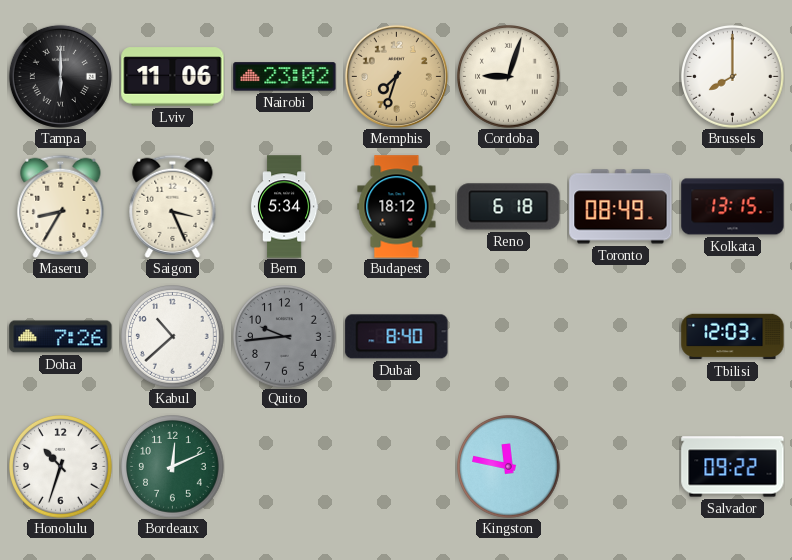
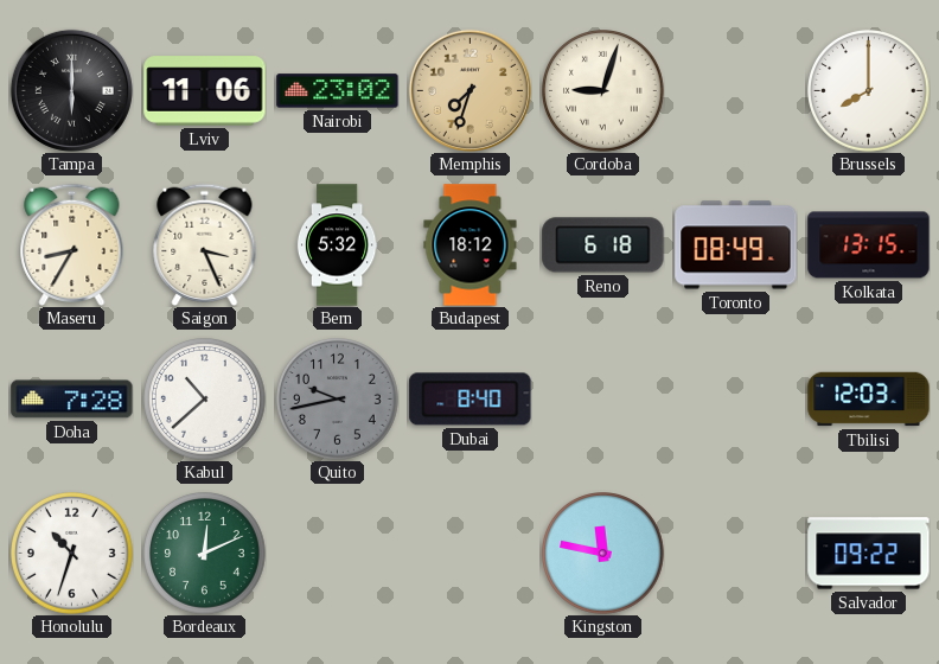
Bern: 5:34 -> 5:32 (337, 245)
Doha: 7:26 -> 7:28 (72, 400)
Quito: 9:44 -> 9:43 (338, 400)
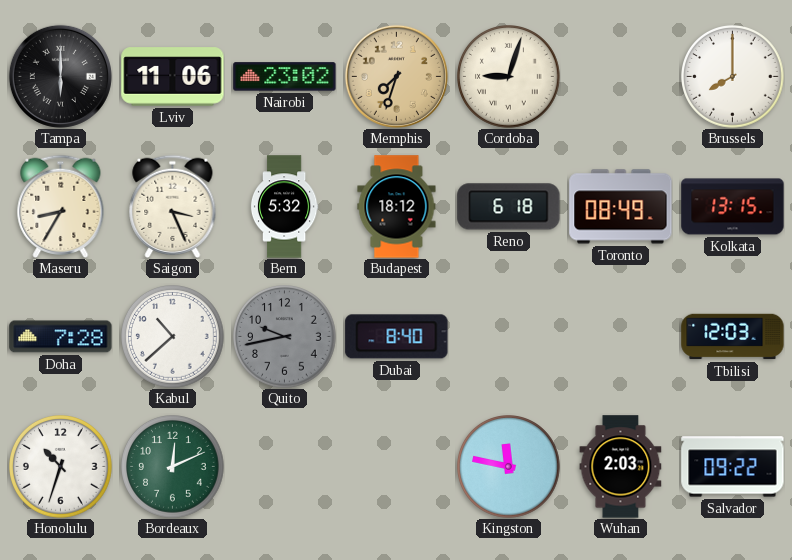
Wuhan: none -> 2:03 (621, 467)
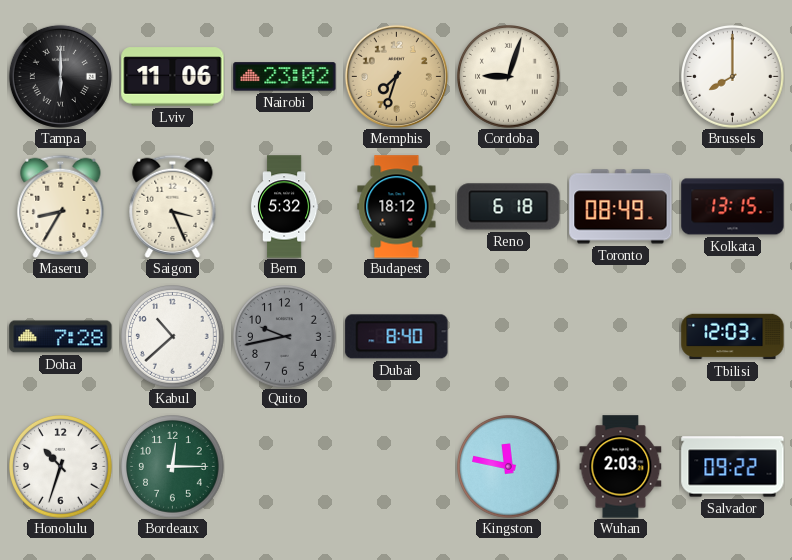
Bordeaux: 12:11 -> 12:15 (173, 467)
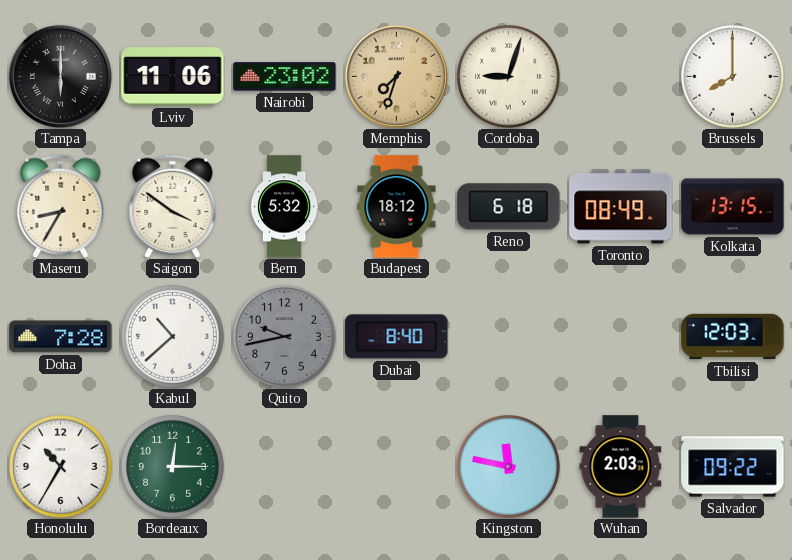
Saigon: 3:26 -> 3:51 (173, 206)
Honolulu: 10:33 -> 10:35 (61, 467)
